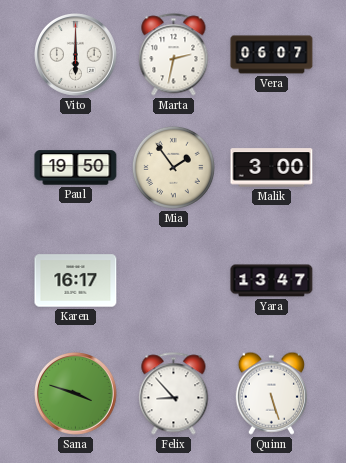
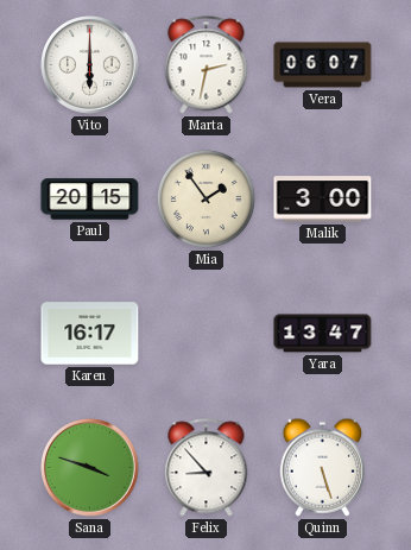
Paul: 19:50 -> 20:15 (90, 200)
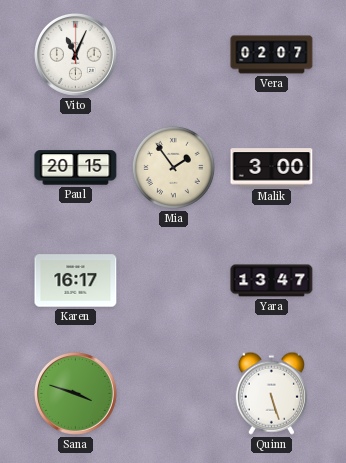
Vito: 6:00 -> 11:04 (76, 55)
Marta: 2:32 -> none (207, 65)
Vera: 06:07 -> 02:07 (272, 55)
Felix: 8:53 -> none (207, 468)
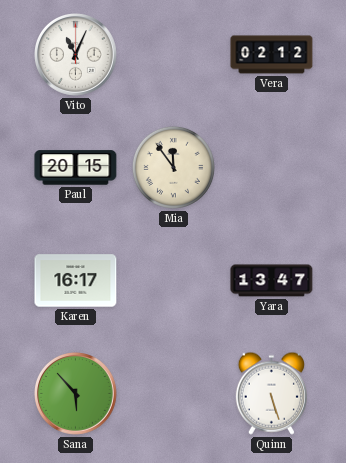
Vera: 02:07 -> 02:12 (272, 55)
Mia: 1:54 -> 11:54 (173, 167)
Malik: 3:00 -> none (272, 168)
Sana: 3:48 -> 5:53 (76, 394)
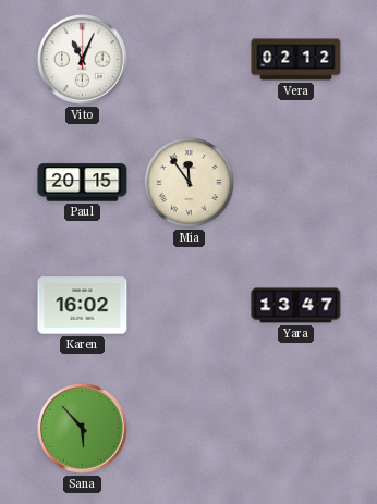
Karen: 16:17 -> 16:02 (83, 306)
Quinn: 5:27 -> none (271, 393)
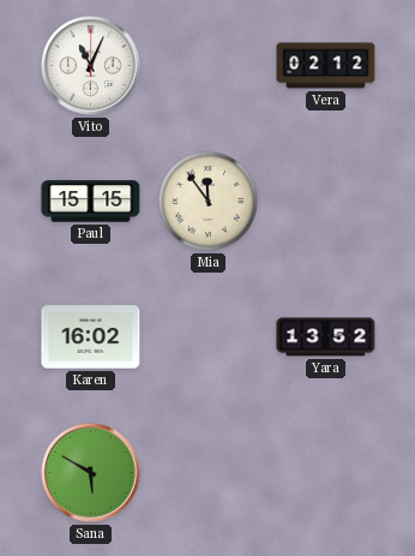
Paul: 20:15 -> 15:15 (91, 202)
Yara: 13:47 -> 13:52 (326, 337)
Sana: 5:53 -> 5:50 (91, 473)
